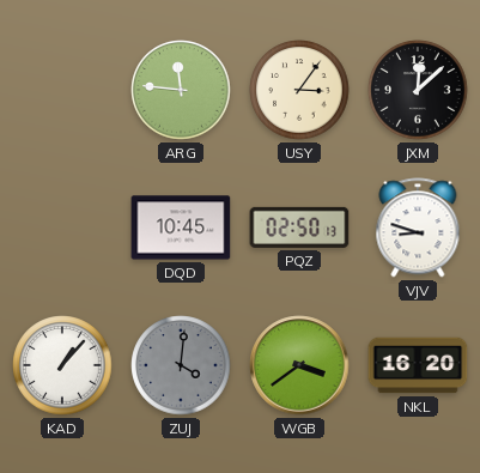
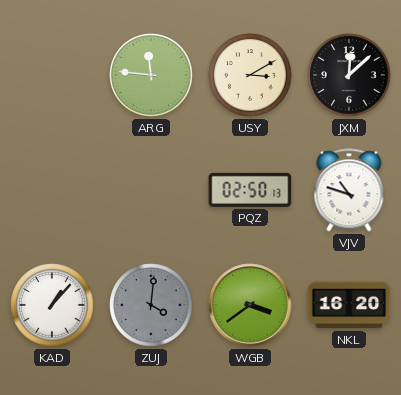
USY: 3:06 -> 3:10 (250, 75)
DQD: 10:45 -> none (181, 228)
VJV: 8:48 -> 10:48 (349, 190)
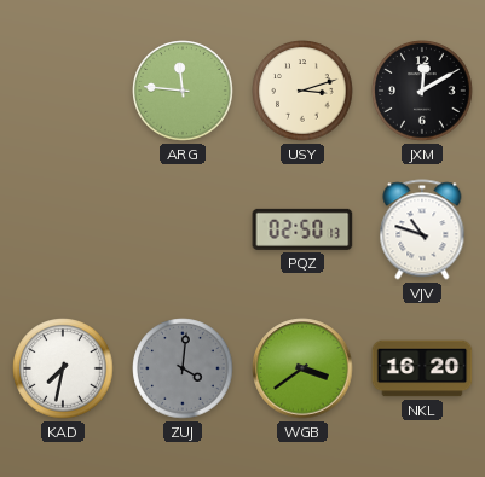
USY: 3:10 -> 3:12 (302, 91)
JXM: 12:08 -> 12:10 (422, 91)
KAD: 1:07 -> 7:32 (63, 368)
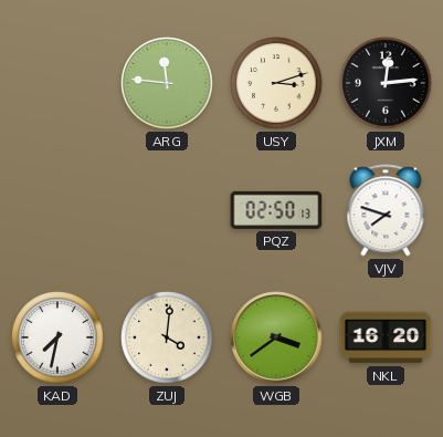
JXM: 12:10 -> 12:14 (386, 83)
VJV: 10:48 -> 7:48 (386, 210)
ZUJ dial: grey -> cream (167, 337)
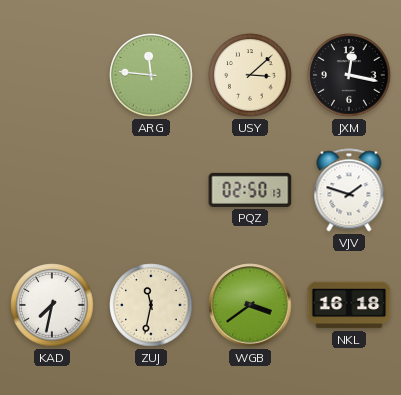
USY: 3:12 -> 3:08 (250, 75)
JXM: 12:14 -> 12:17 (349, 75)
VJV: 7:48 -> 1:48 (349, 190)
ZUJ: 4:01 -> 11:32 (151, 305)
NKL: 16:20 -> 16:18 (349, 305)
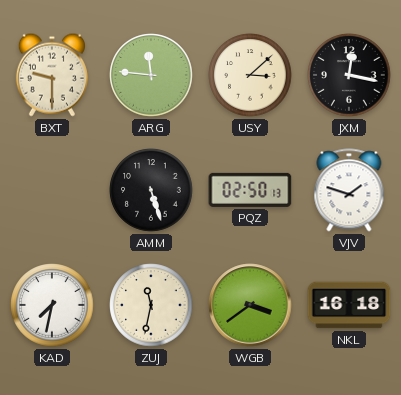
BXT: none -> 9:30 (52, 75)
AMM: none -> 5:27 (151, 190)
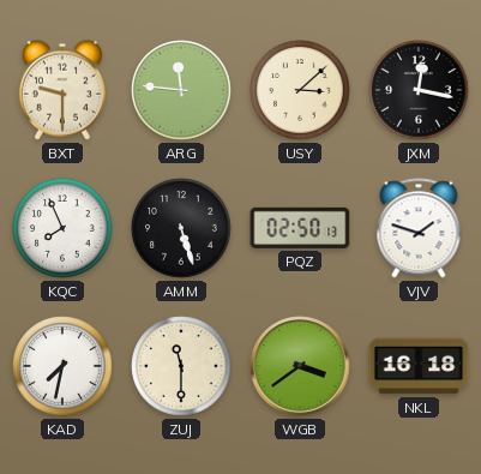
KQC: none -> 7:56 (62, 228)
ZUJ: 11:32 -> 11:30 (181, 366)
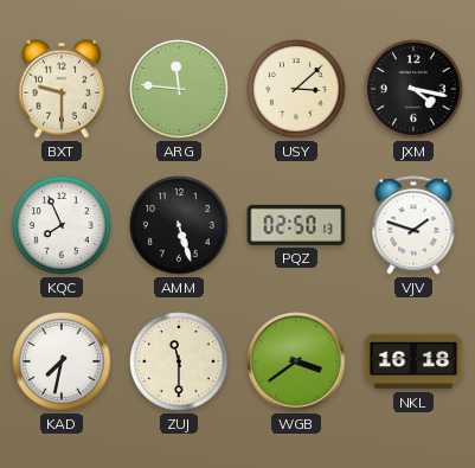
JXM: 12:17 -> 4:17 (413, 89)
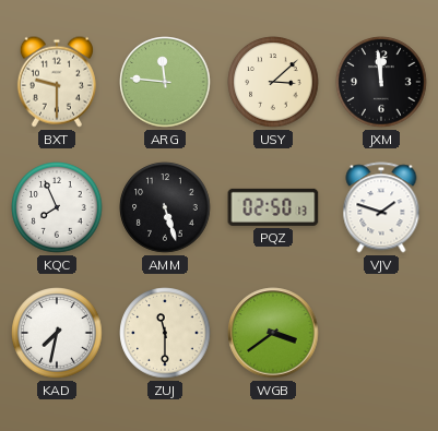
JXM: 4:17 -> 11:59 (381, 82)
NKL: 16:18 -> none (413, 361)
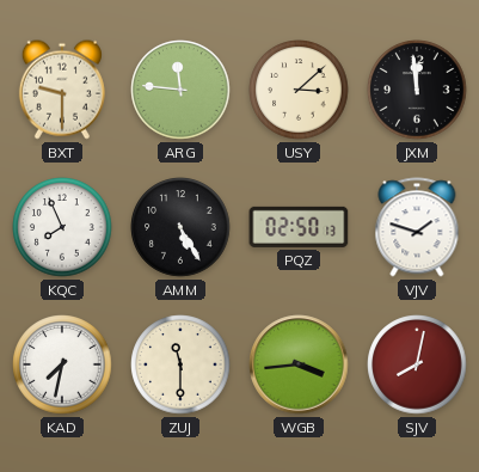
AMM: 5:27 -> 5:25 (180, 227)
WGB: 3:39 -> 3:44 (299, 364)
SJV: none -> 8:02 (417, 364)
